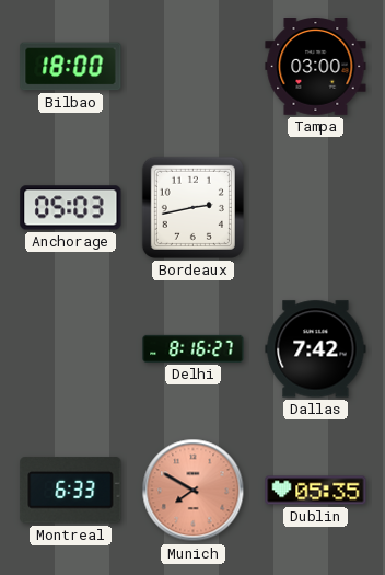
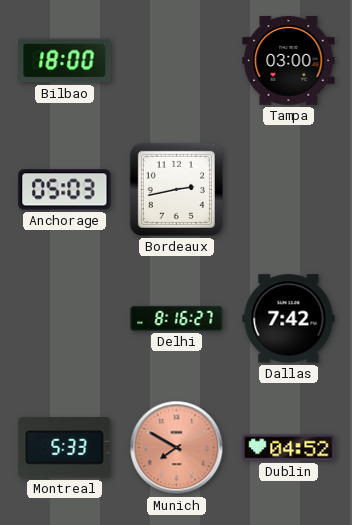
Montreal: 6:33 -> 5:33 (65, 448)
Dublin: 05:35 -> 04:52 (289, 448)
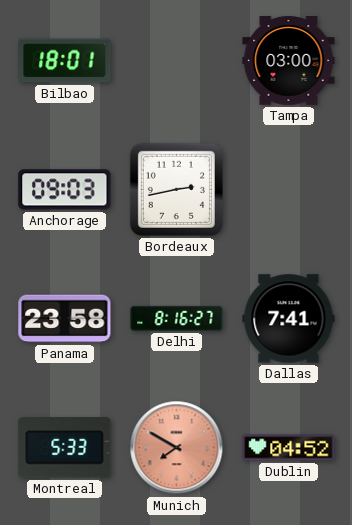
Bilbao: 18:00 -> 18:01 (65, 61)
Anchorage: 05:03 -> 09:03 (65, 190)
Panama: none -> 23:58 (65, 319)
Dallas: 7:42 -> 7:41 (289, 319)
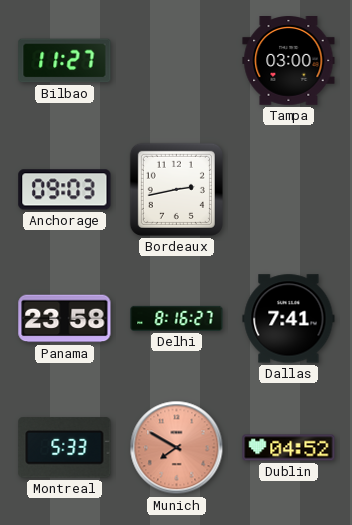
Bilbao: 18:01 -> 11:27 (65, 61)
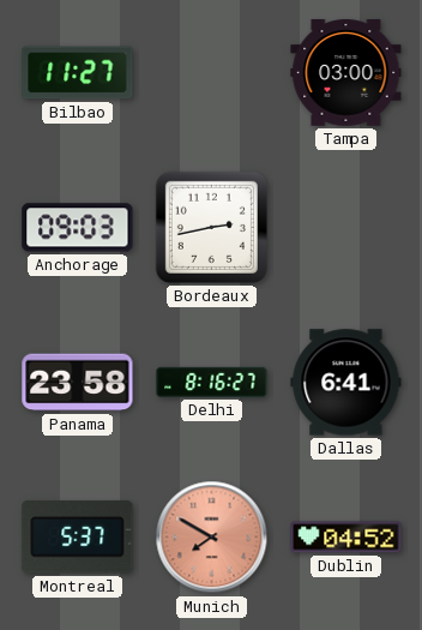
Dallas: 7:41 -> 6:41 (346, 383)
Montreal: 5:33 -> 5:37 (78, 538)
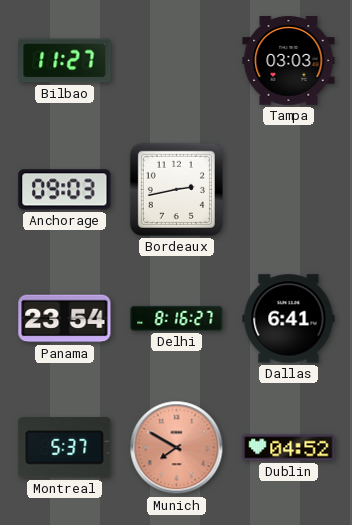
Tampa: 03:00 -> 03:03 (289, 61)
Panama: 23:58 -> 23:54 (65, 319)
